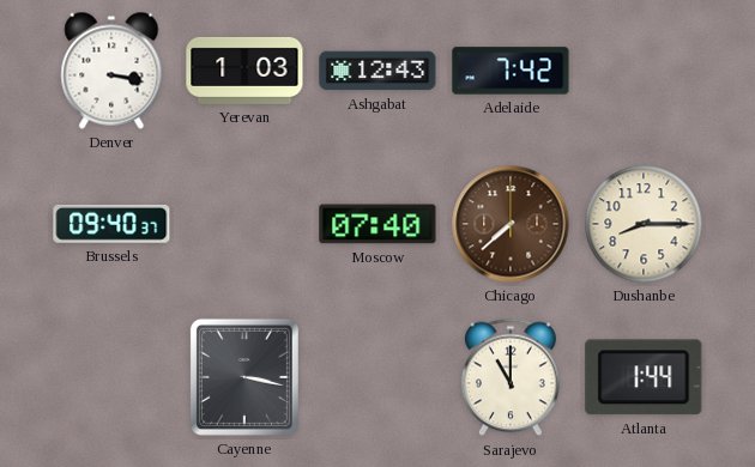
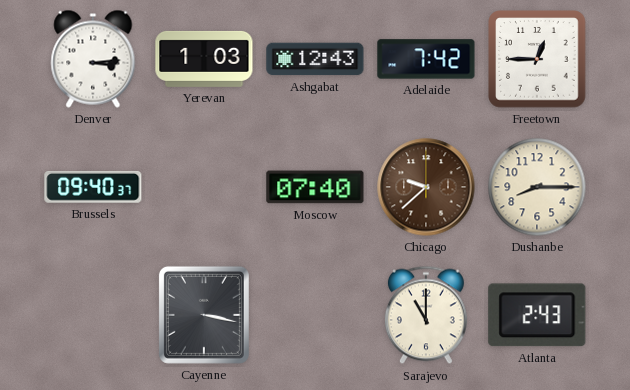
Denver: 3:17 -> 3:14 (93, 59)
Freetown: none -> 12:45 (537, 59)
Chicago: 7:38 -> 9:38 (426, 187)
Atlanta: 1:44 -> 2:43 (537, 315)
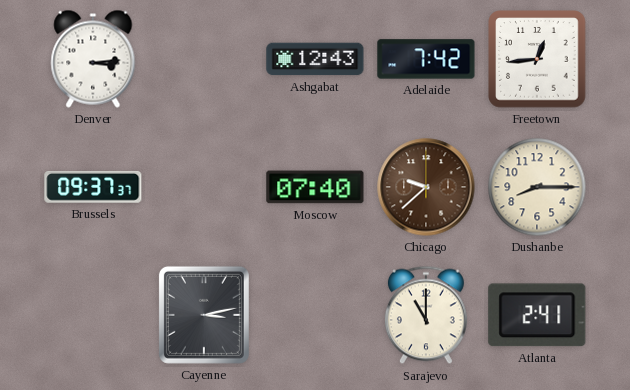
Yerevan: 1:03 -> none (204, 59)
Freetown: 12:45 -> 12:44 (537, 59)
Brussels: 09:40 -> 09:37 (93, 187)
Cayenne: 3:17 -> 3:13 (204, 315)
Atlanta: 2:43 -> 2:41 (537, 315)
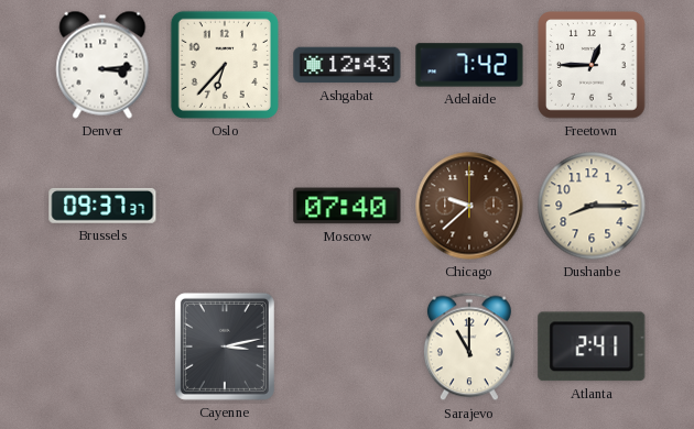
Oslo: none -> 6:37 (225, 65)
Freetown: 12:44 -> 12:45 (592, 65)
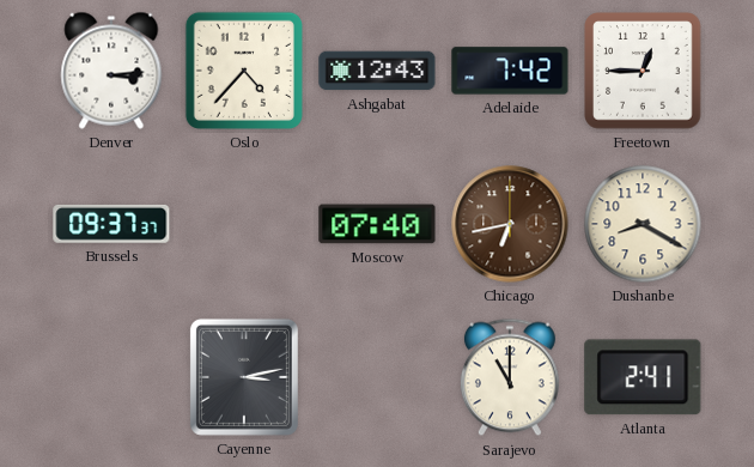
Oslo: 6:37 -> 4:37 (244, 71)
Chicago: 9:38 -> 6:43 (510, 224)
Dushanbe: 8:15 -> 8:20 (643, 224)
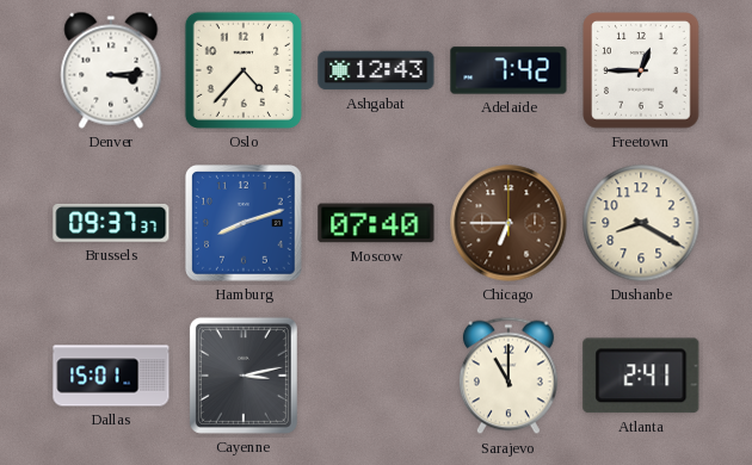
Hamburg: none -> 8:12 (245, 224)
Chicago: 6:43 -> 6:45 (508, 223)
Dallas: none -> 15:01 (111, 376)
